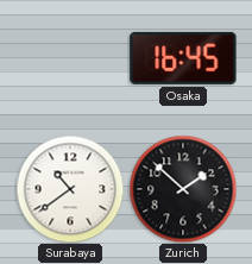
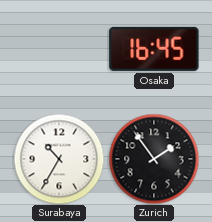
Surabaya: 10:39 -> 10:35 (59, 159)
Zurich: 1:52 -> 1:54 (154, 159)
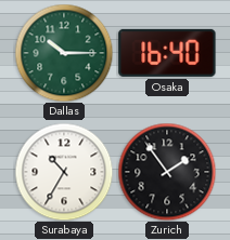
Dallas: none -> 10:15 (64, 53)
Osaka: 16:45 -> 16:40 (167, 53)
